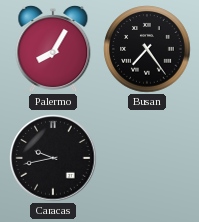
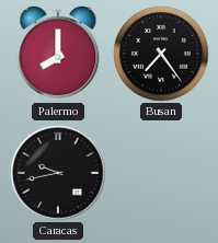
Palermo: 8:05 -> 8:00 (58, 54)
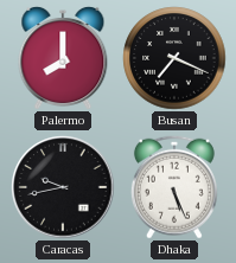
Busan: 7:24 -> 7:19 (174, 58)
Dhaka: none -> 5:26 (174, 187)
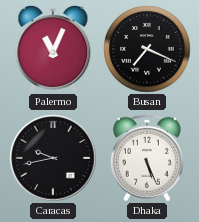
Palermo: 8:00 -> 11:04 (53, 49)
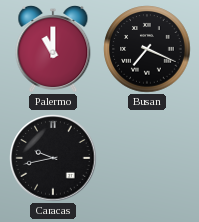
Palermo: 11:04 -> 11:00 (53, 49)
Dhaka: 5:26 -> none (147, 158)
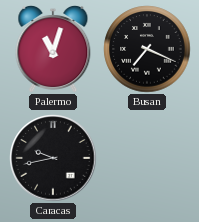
Palermo: 11:00 -> 11:03 (53, 49)
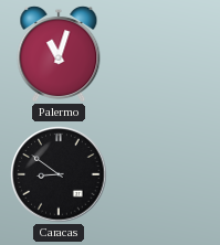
Busan: 7:19 -> none (147, 49)
Caracas: 9:43 -> 8:51 (59, 174)
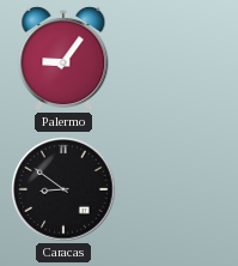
Palermo: 11:03 -> 9:06 (63, 59)
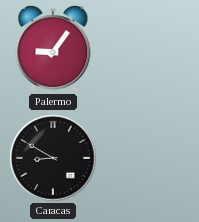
Caracas: 8:51 -> 8:50 (53, 158)
